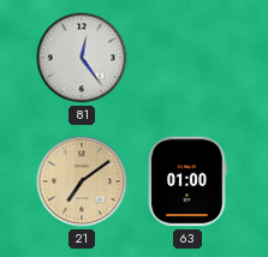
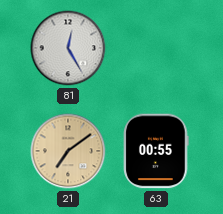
81: 12:24 -> 12:25 (68, 48)
63: 01:00 -> 00:55 (156, 151)
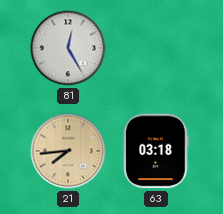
21: 7:09 -> 7:44 (68, 151)
63: 00:55 -> 03:18 (156, 151)
